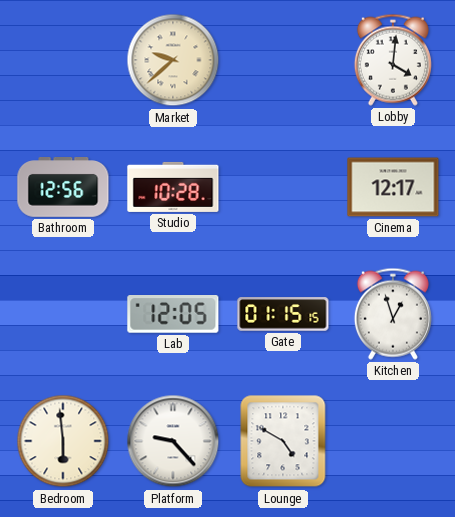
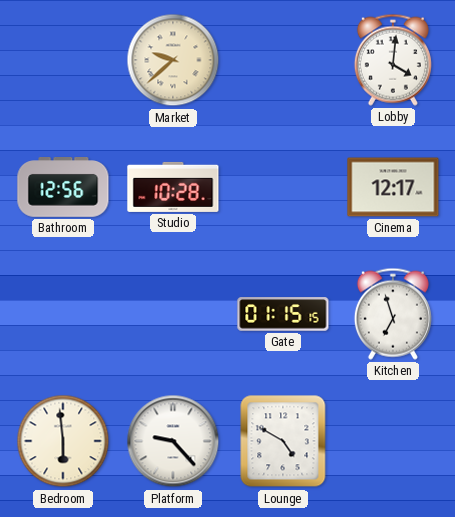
Lab: 12:05 -> none (173, 314)
Kitchen: 12:57 -> 6:57 (393, 314)
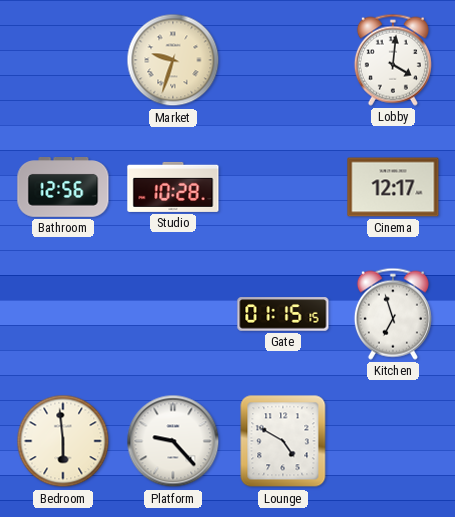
Market: 9:38 -> 9:33 (173, 60)
